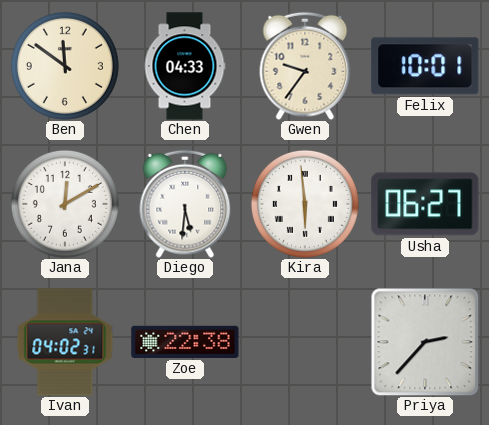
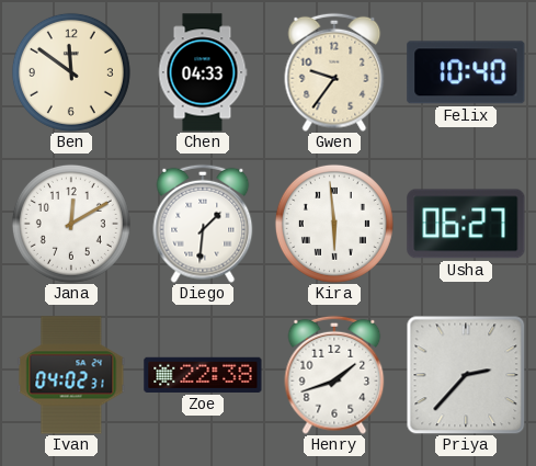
Felix: 10:01 -> 10:40 (466, 72)
Diego: 5:31 -> 1:31 (203, 224)
Henry: none -> 1:42 (334, 375)
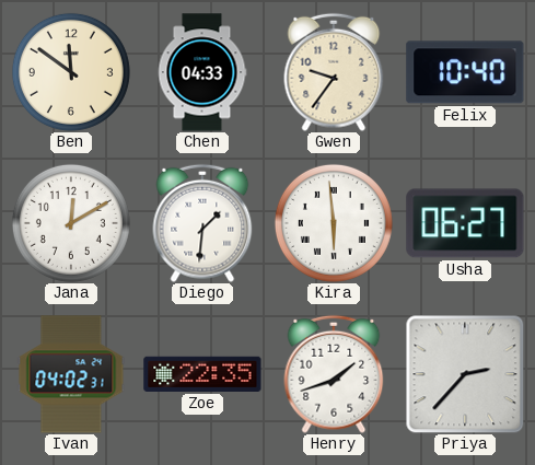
Zoe: 22:38 -> 22:35 (202, 374)
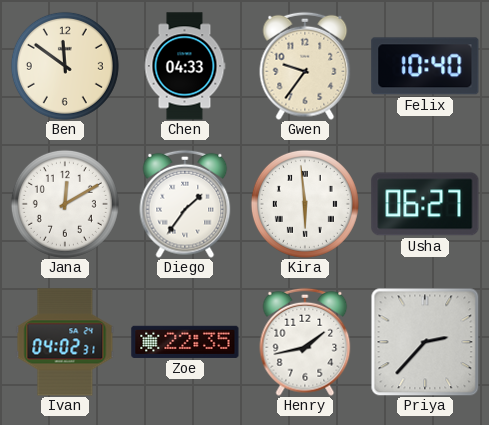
Diego: 1:31 -> 1:36 (185, 204)
Henry: 1:42 -> 1:43 (305, 342)
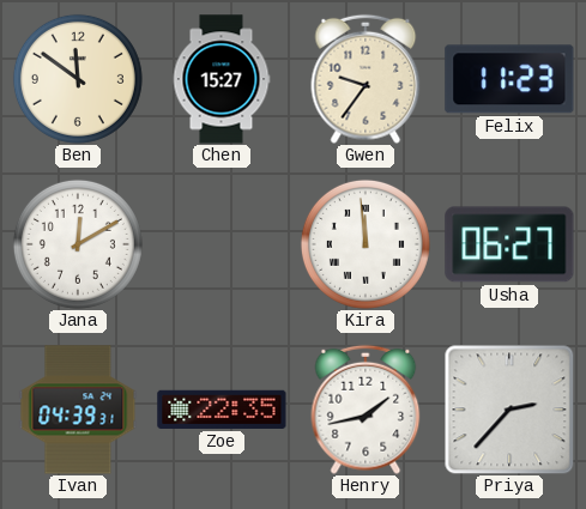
Chen: 04:33 -> 15:27 (222, 79)
Felix: 10:40 -> 11:23 (509, 79)
Diego: 1:36 -> none (185, 204)
Kira: 5:59 -> 11:59 (366, 244)
Ivan: 04:02 -> 04:39 (78, 410)
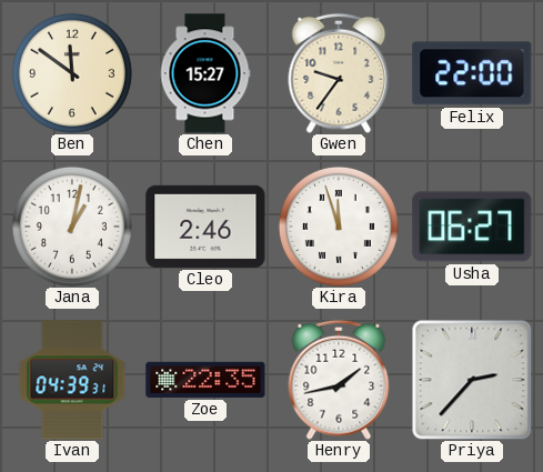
Felix: 11:23 -> 22:00 (472, 73)
Jana: 12:10 -> 1:02 (72, 227)
Cleo: none -> 2:46 (205, 227)
Kira: 11:59 -> 11:57 (339, 227)
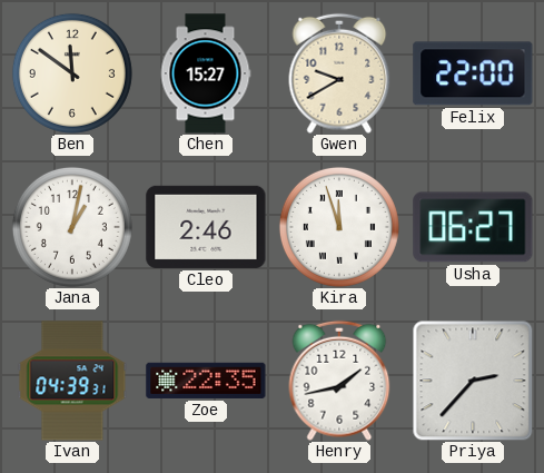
Gwen: 9:36 -> 9:40 (339, 73)
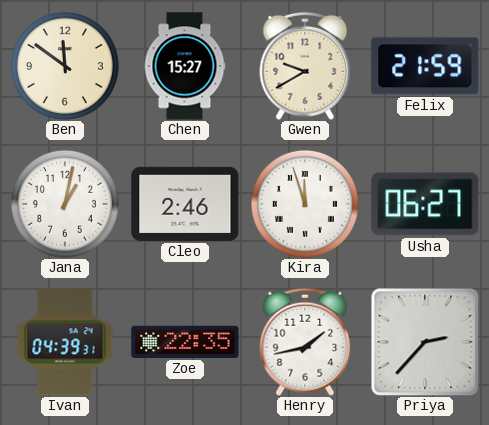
Felix: 22:00 -> 21:59 (425, 66)
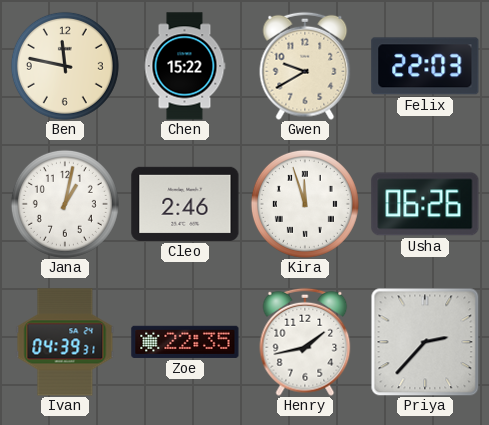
Ben: 11:51 -> 11:47 (65, 66)
Chen: 15:27 -> 15:22 (185, 66)
Felix: 21:59 -> 22:03 (425, 66)
Usha: 06:27 -> 06:26 (425, 204)
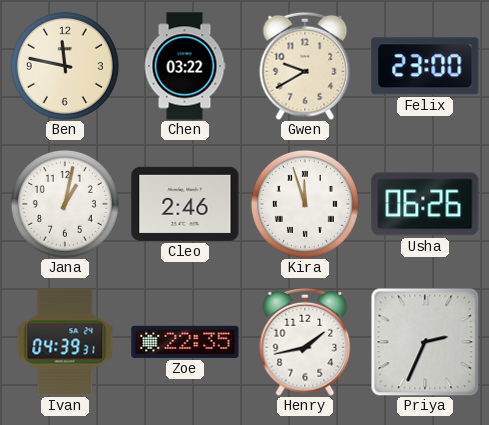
Chen: 15:22 -> 03:22 (185, 66)
Felix: 22:03 -> 23:00 (425, 66)
Priya: 2:37 -> 2:34 (425, 342)
